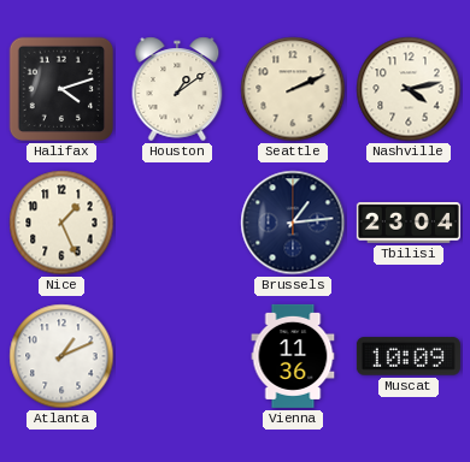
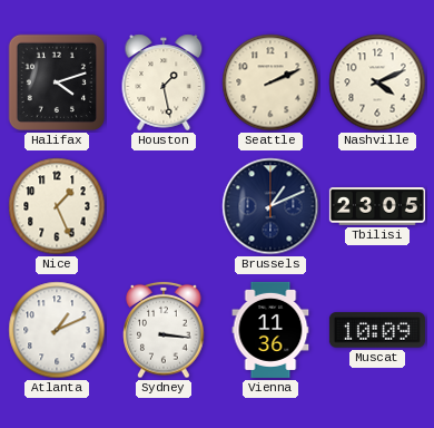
Houston: 1:09 -> 1:28 (164, 82)
Nashville: 4:13 -> 4:11 (377, 82)
Brussels: 1:14 -> 1:11 (270, 206)
Tbilisi: 23:04 -> 23:05 (377, 207)
Sydney: none -> 3:16 (164, 330)
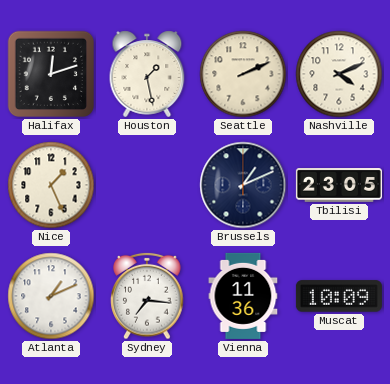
Halifax: 4:12 -> 12:12 (51, 74)
Sydney: 3:16 -> 7:16 (147, 296)
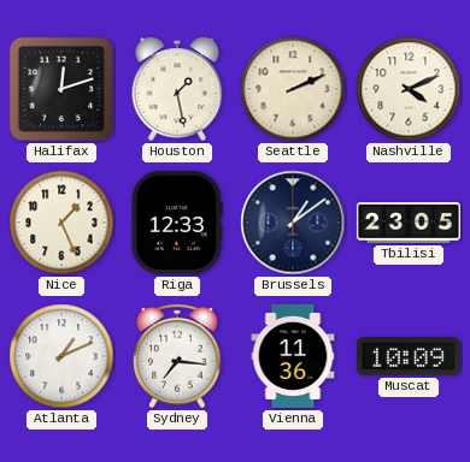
Riga: none -> 12:33 (177, 223)
Brussels: 1:11 -> 1:09 (293, 223)
